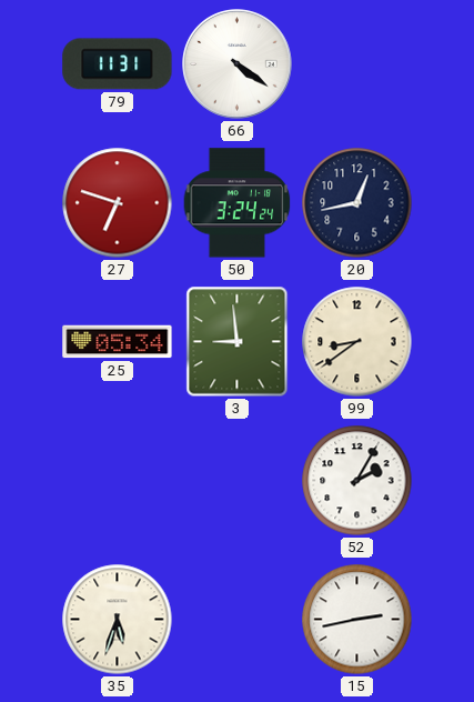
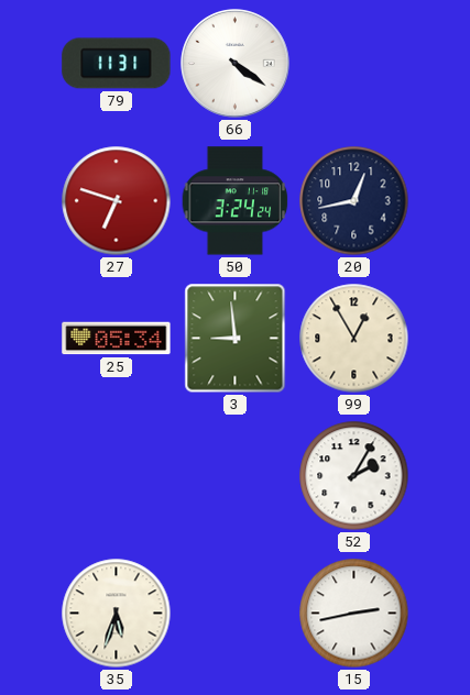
99: 8:39 -> 12:55 (354, 339)
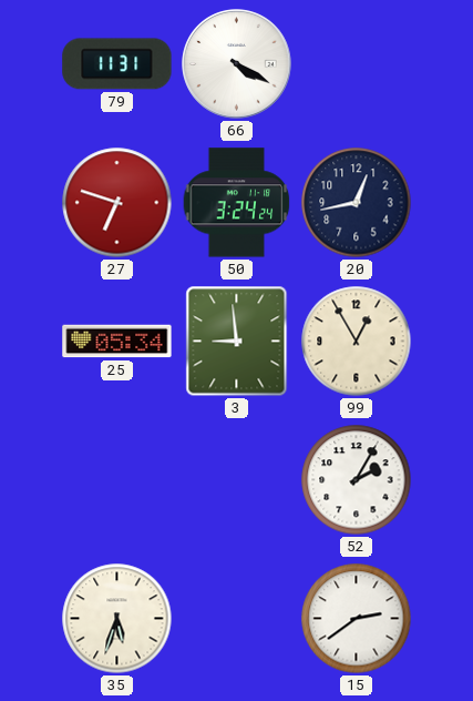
66: 4:21 -> 4:20 (237, 64)
15: 2:43 -> 2:39 (357, 619)
